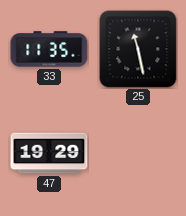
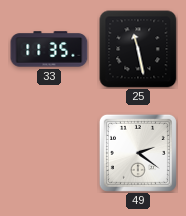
47: 19:29 -> none (49, 153)
49: none -> 2:21 (138, 153)
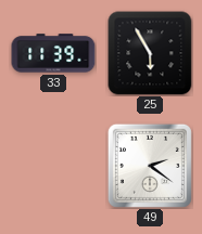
33: 11:35 -> 11:39 (53, 53)
25: 11:28 -> 5:55 (150, 53)
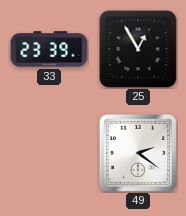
33: 11:39 -> 23:39 (49, 49)
25: 5:55 -> 12:55 (138, 49)
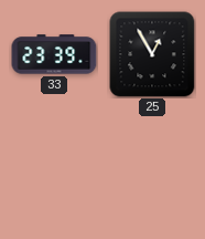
49: 2:21 -> none (138, 153)
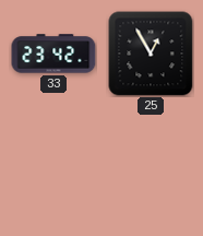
33: 23:39 -> 23:42 (53, 54)
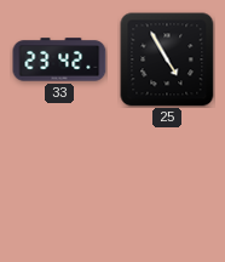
25: 12:55 -> 4:55 (167, 59)
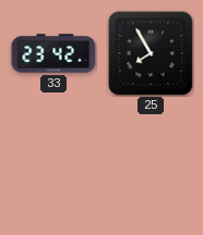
25: 4:55 -> 7:55 (151, 53)
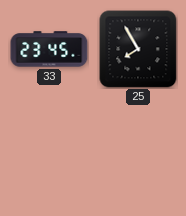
33: 23:42 -> 23:45 (49, 49)
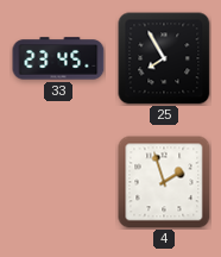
4: none -> 1:57 (164, 182)
